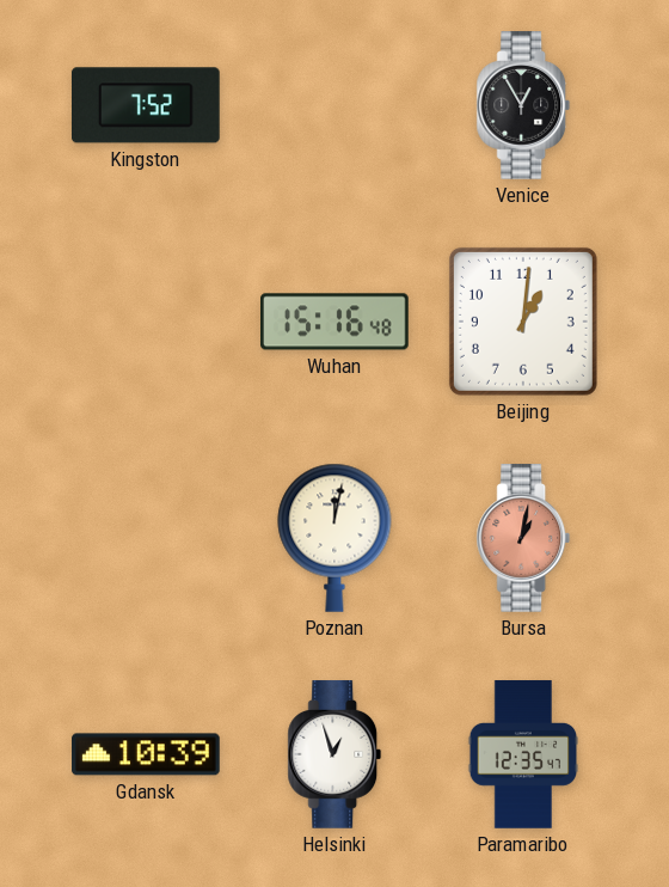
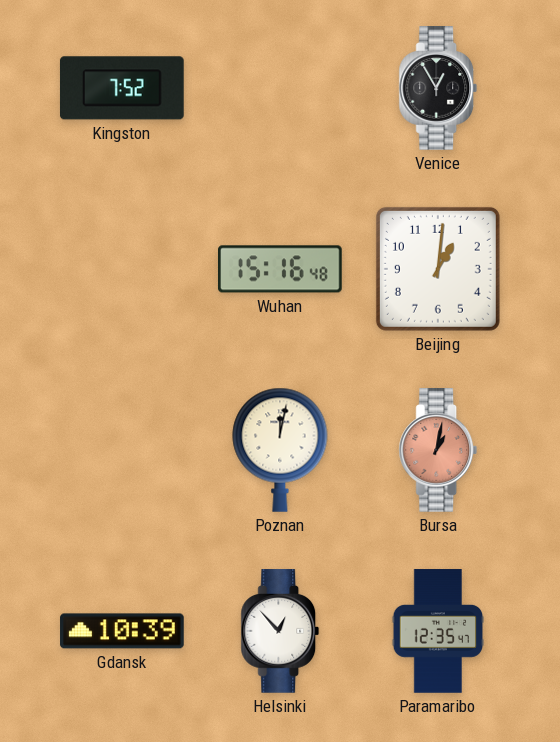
Helsinki: 12:57 -> 12:53 (280, 631)
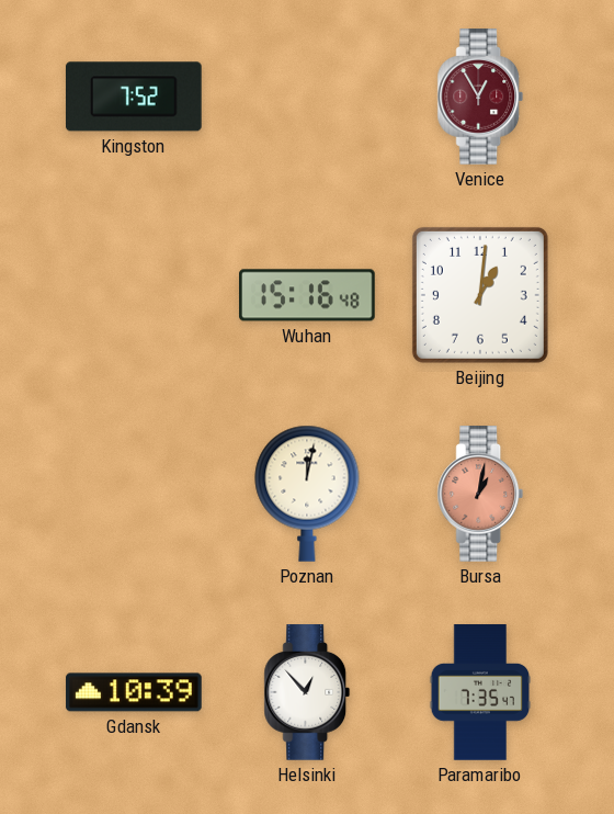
Venice dial: black -> burgundy (480, 97)
Paramaribo: 12:35 -> 7:35 (480, 692)
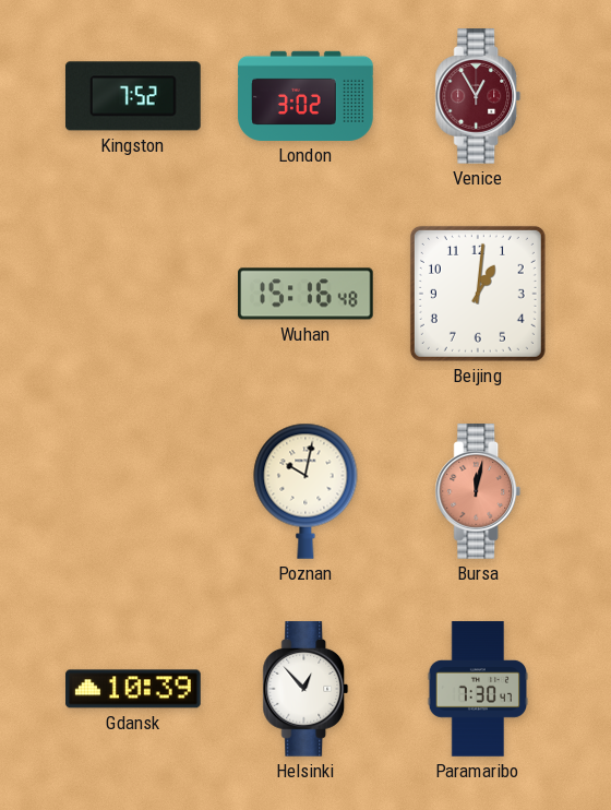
London: none -> 3:02 (305, 96)
Poznan: 12:02 -> 10:02 (305, 491)
Bursa: 1:02 -> 12:02 (478, 491)
Paramaribo: 7:35 -> 7:30 (478, 689)
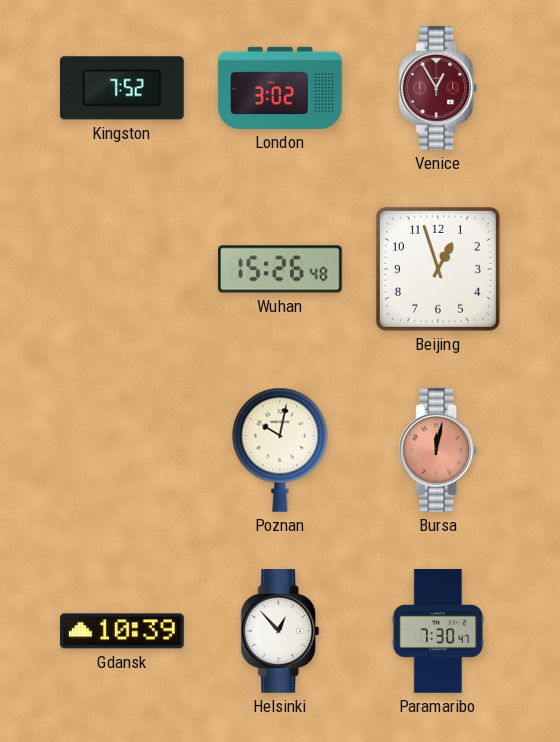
Wuhan: 15:16 -> 15:26 (281, 269)
Beijing: 1:01 -> 12:57 (438, 269)
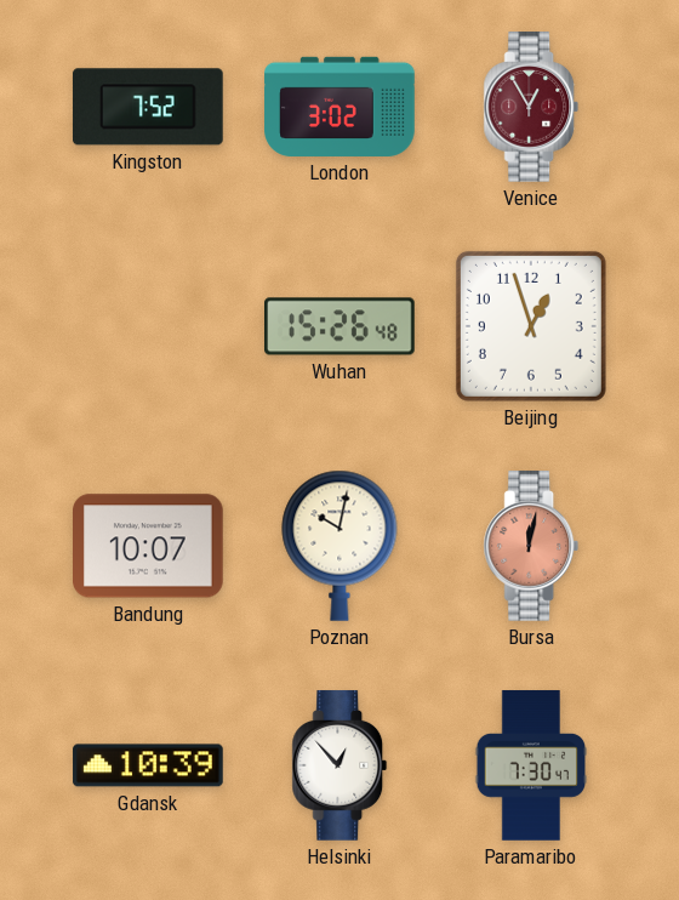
Bandung: none -> 10:07 (149, 546)
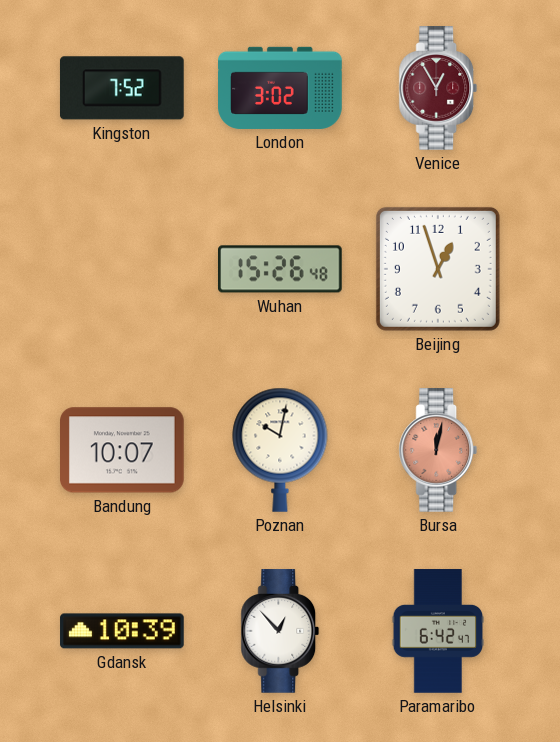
Paramaribo: 7:30 -> 6:42 (438, 631)
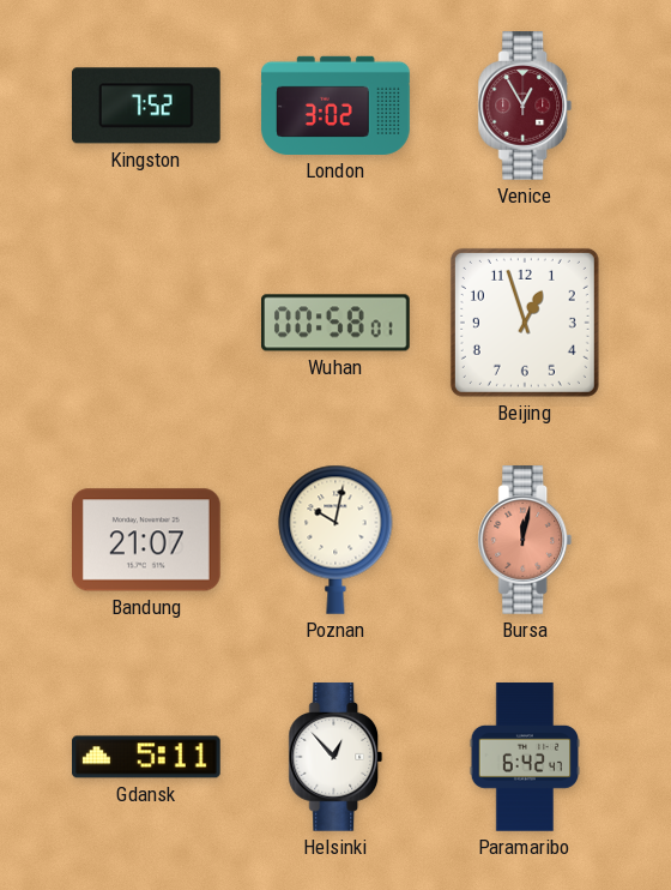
Wuhan: 15:26 -> 00:58 (337, 323)
Bandung: 10:07 -> 21:07 (147, 540)
Gdansk: 10:39 -> 5:11 (146, 757)
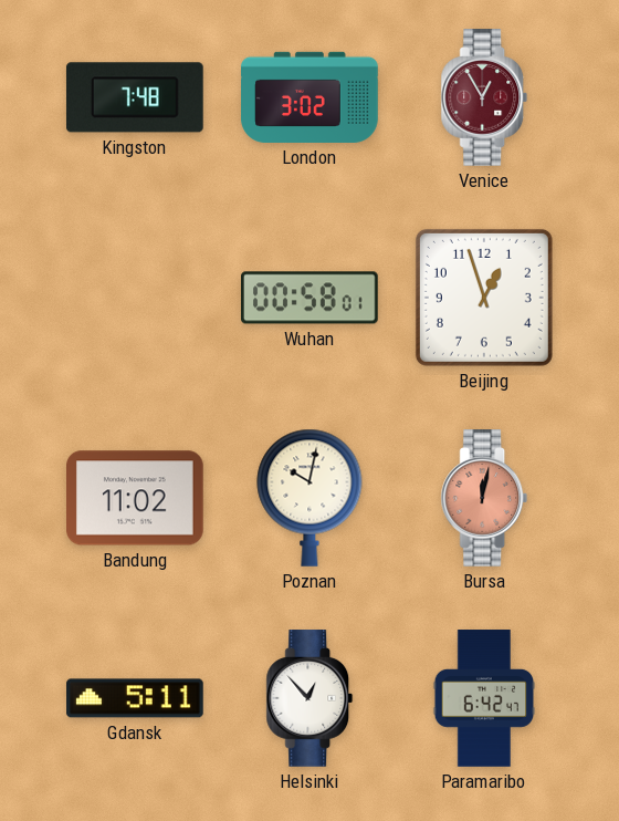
Kingston: 7:52 -> 7:48 (135, 97)
Bandung: 21:07 -> 11:02 (136, 498)
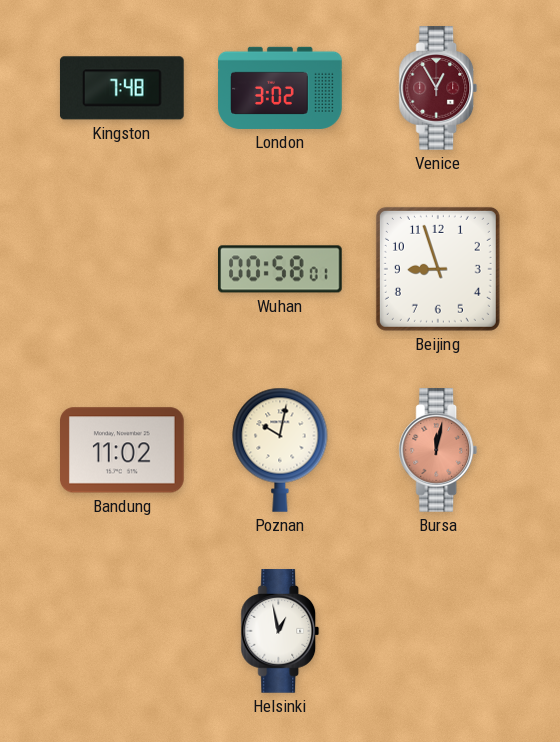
Beijing: 12:57 -> 8:57 (438, 269)
Gdansk: 5:11 -> none (135, 698)
Helsinki: 12:53 -> 12:58 (280, 631)
Paramaribo: 6:42 -> none (484, 698)
